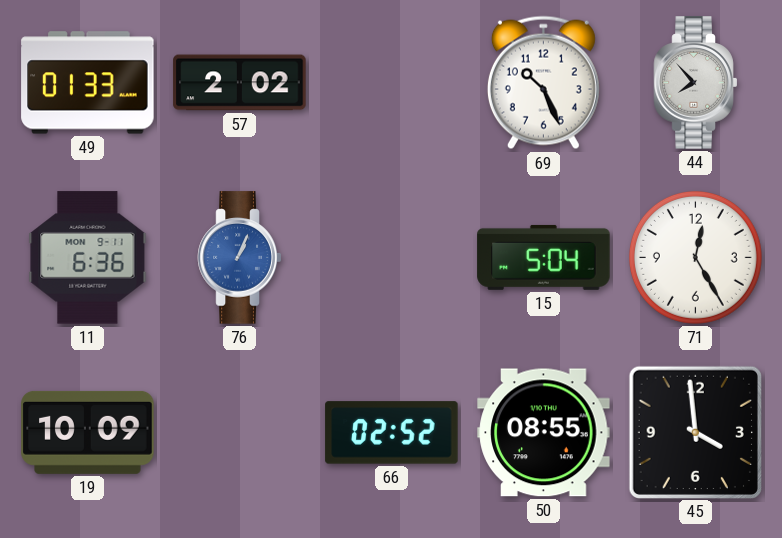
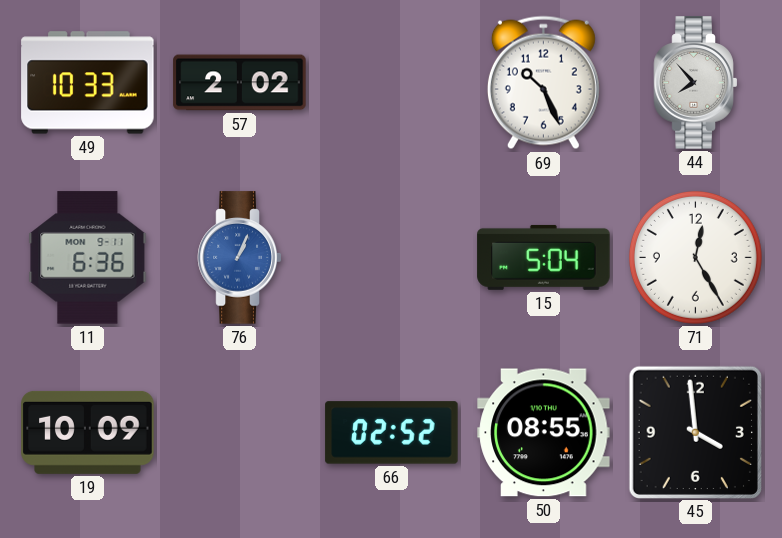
49: 01:33 -> 10:33 (88, 83)
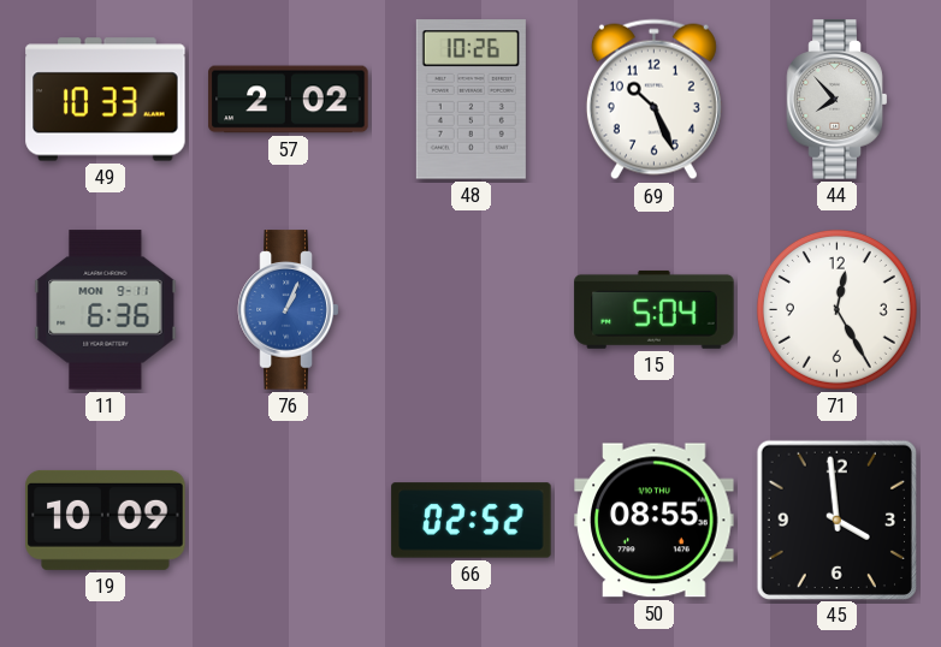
48: none -> 10:26 (470, 100)
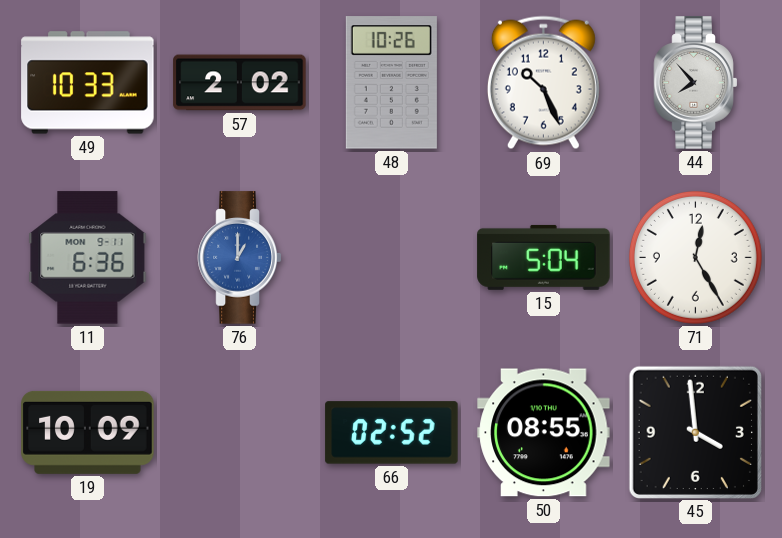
76: 1:04 -> 1:00 (240, 258)
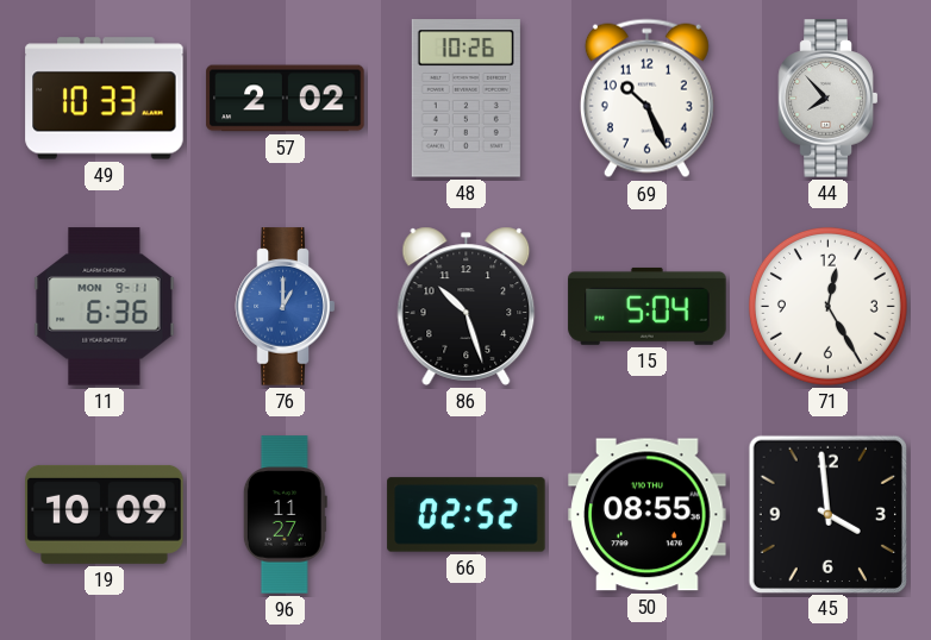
86: none -> 10:27 (467, 306)
96: none -> 11:27 (285, 515)
